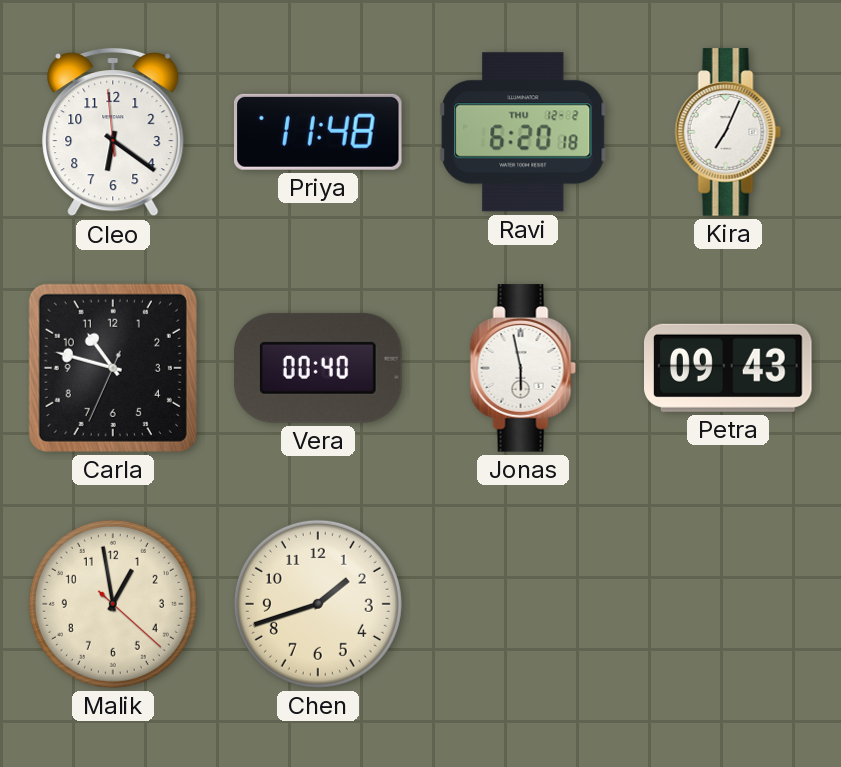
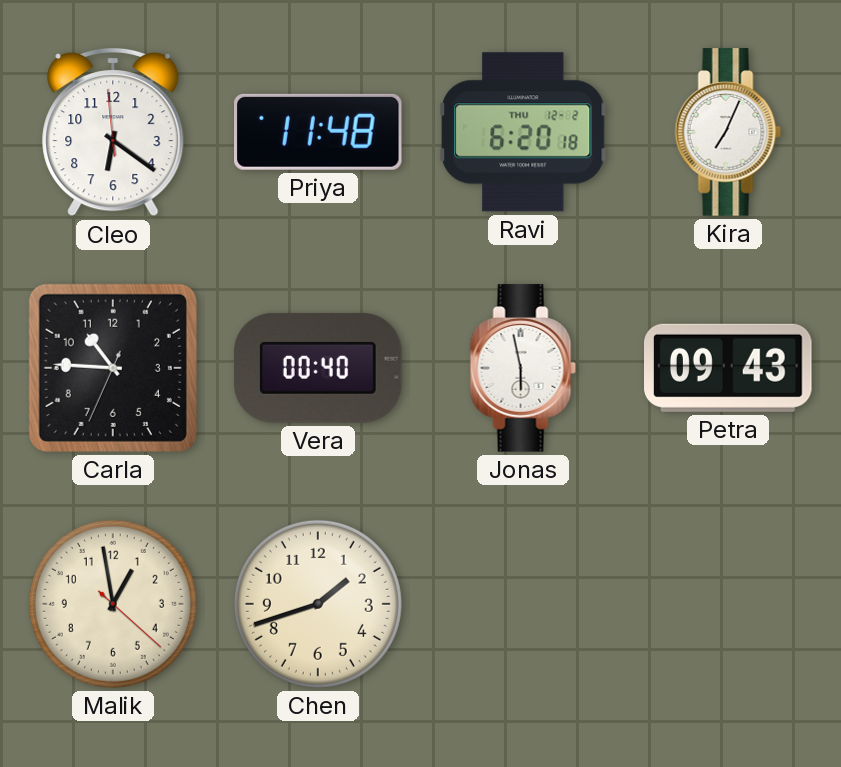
Carla: 10:47 -> 10:45 (113, 368)
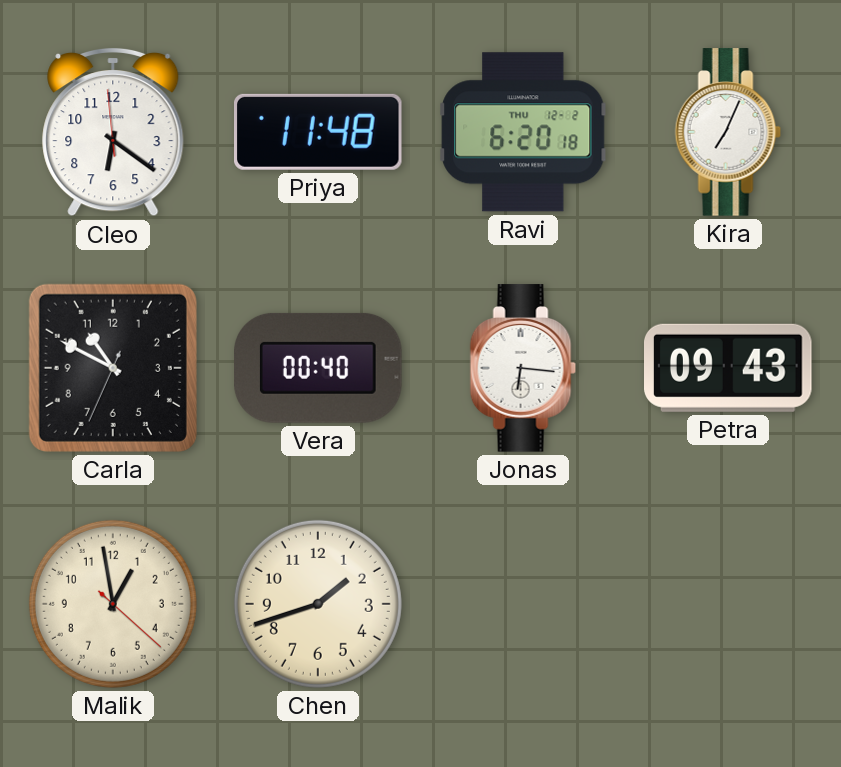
Carla: 10:45 -> 10:49 (113, 368)
Jonas: 5:58 -> 6:16 (523, 368)
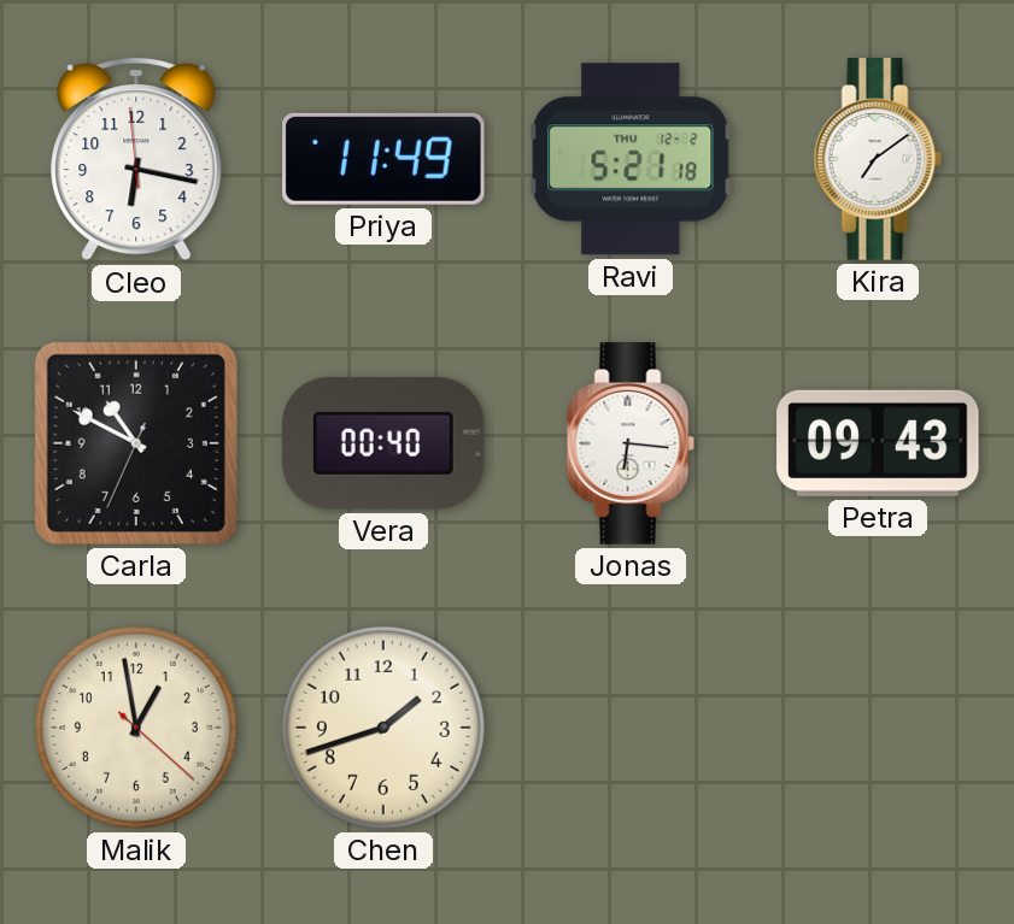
Cleo: 6:20 -> 6:16 (136, 159)
Priya: 11:48 -> 11:49 (385, 159)
Ravi: 6:20 -> 5:21 (631, 159)
Kira: 7:04 -> 7:09 (878, 159)
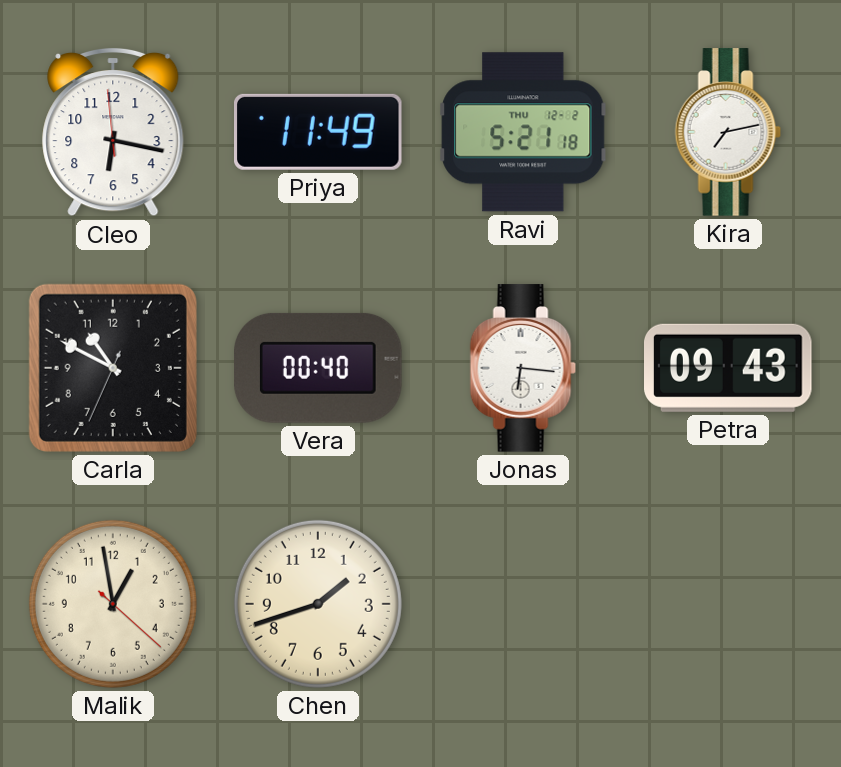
Kira: 7:09 -> 7:13 (728, 132)
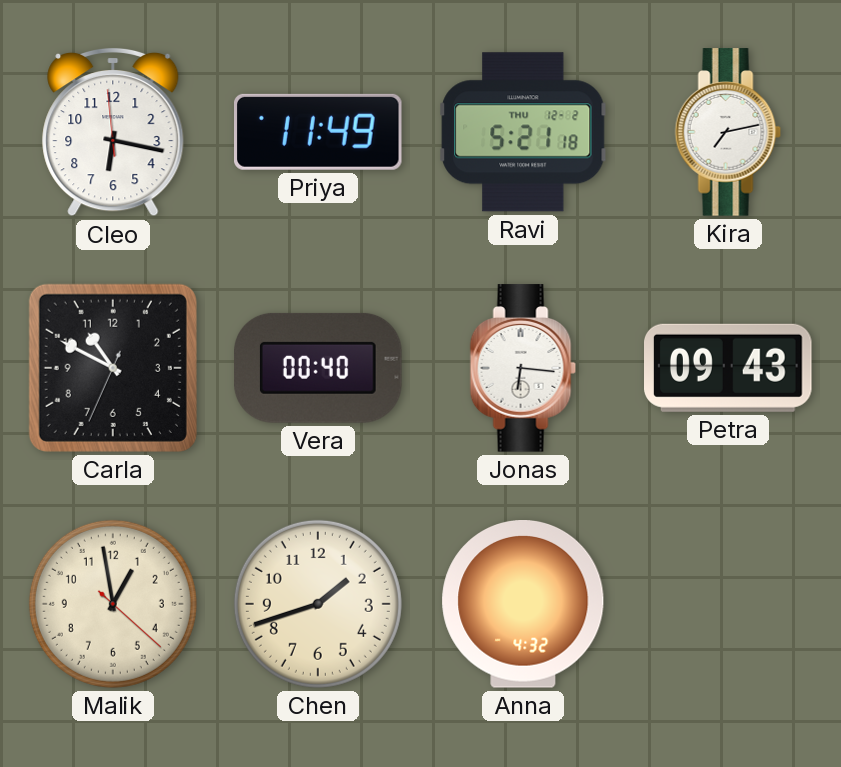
Anna: none -> 4:32 (523, 605)
